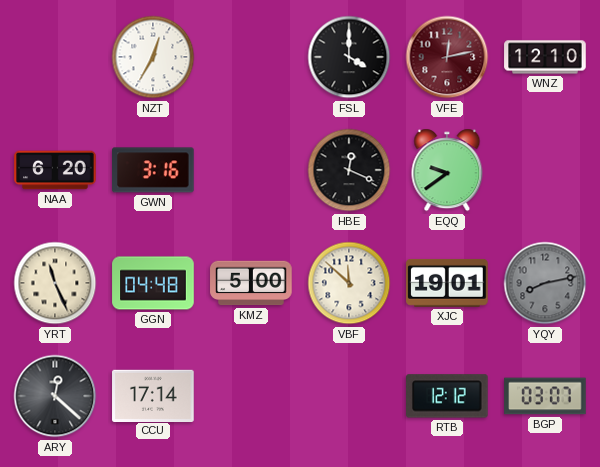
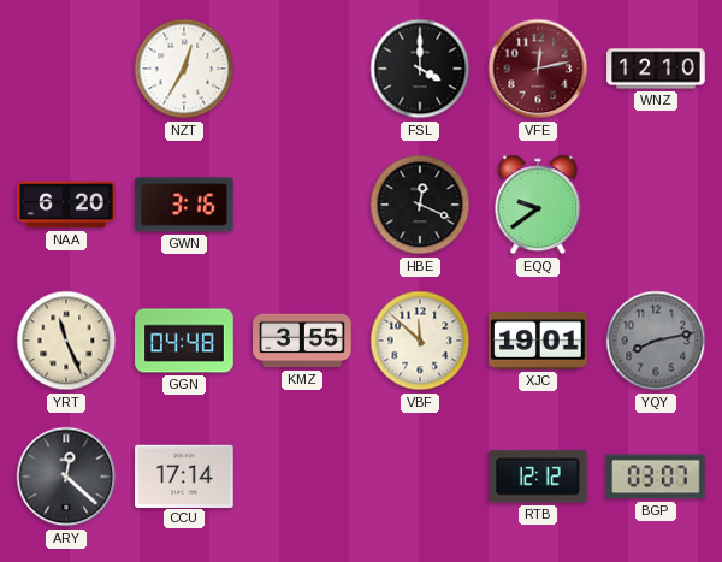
KMZ: 5:00 -> 3:55 (302, 341)
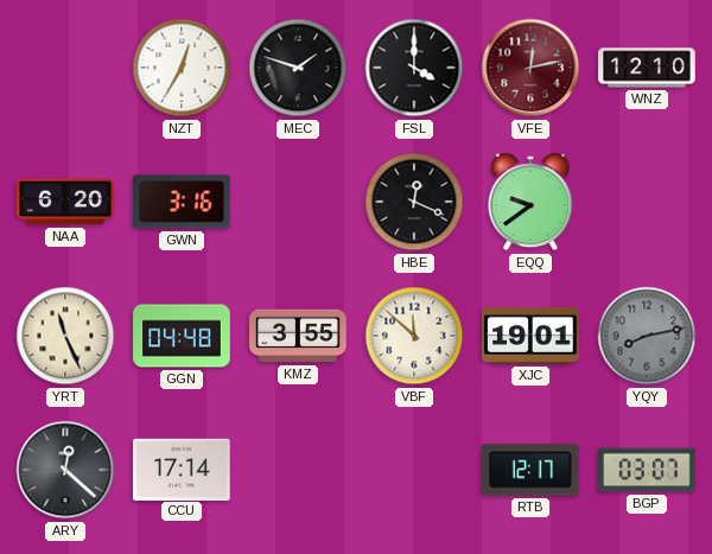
MEC: none -> 1:48 (298, 68)
RTB: 12:12 -> 12:17 (532, 470)
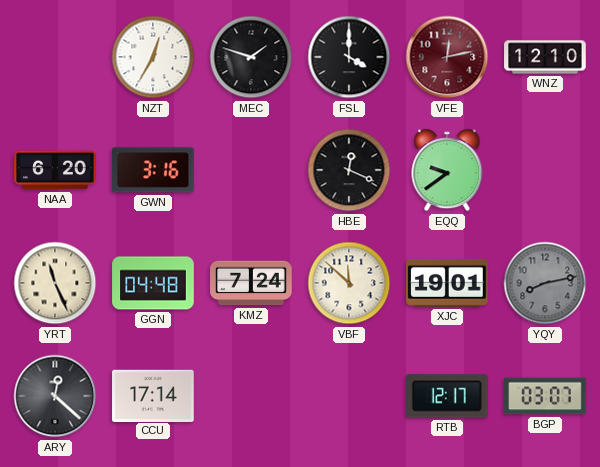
KMZ: 3:55 -> 7:24 (251, 283)
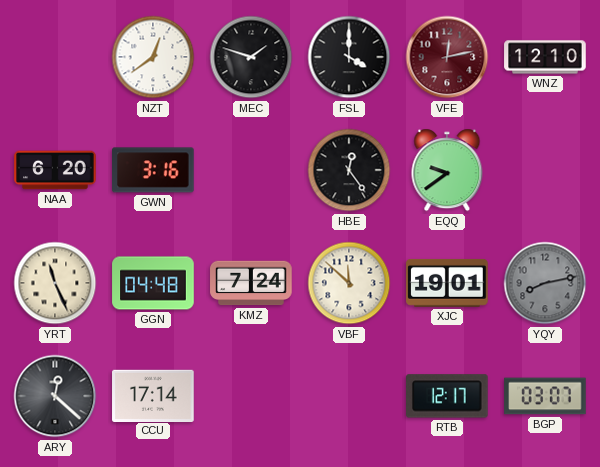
NZT: 12:35 -> 12:39 (153, 57)
HBE: 12:19 -> 12:24 (349, 170)
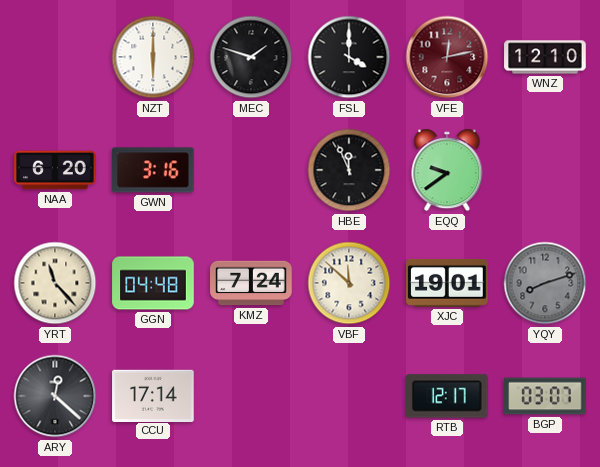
NZT: 12:39 -> 6:00 (153, 57)
HBE: 12:24 -> 11:56 (349, 170)
YRT: 11:26 -> 11:23 (55, 283)
YQY: 8:13 -> 8:12 (545, 283)
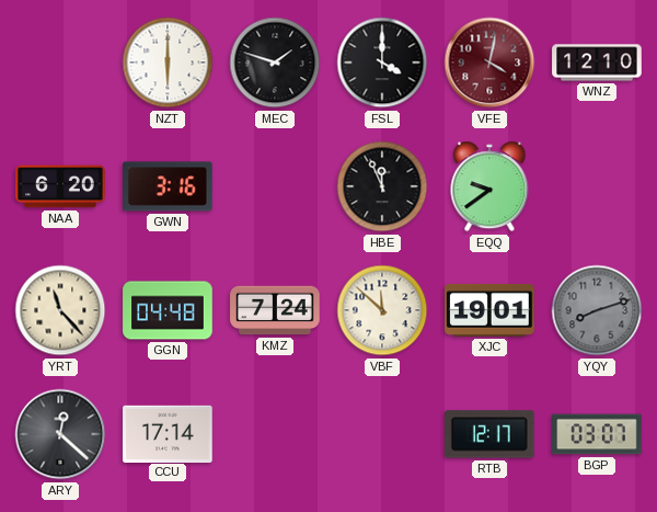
VFE: 12:13 -> 4:02 (489, 62)
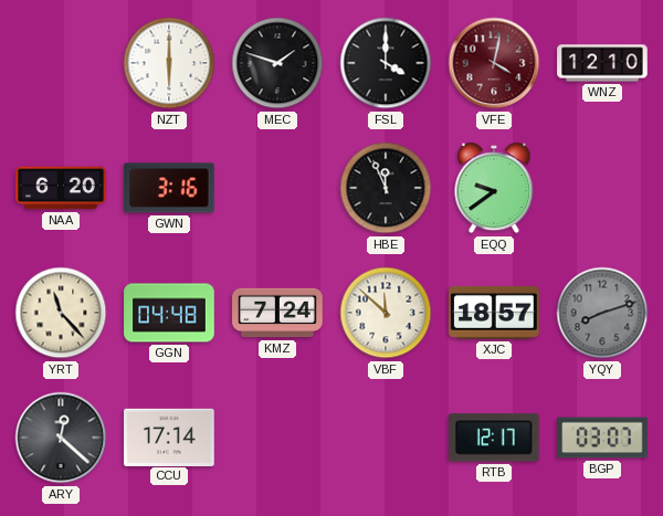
XJC: 19:01 -> 18:57 (494, 313)
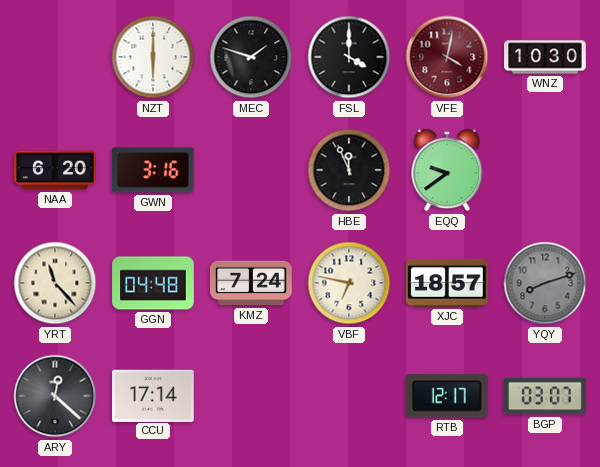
WNZ: 12:10 -> 10:30 (545, 57)
VBF: 11:52 -> 6:47 (349, 283)
